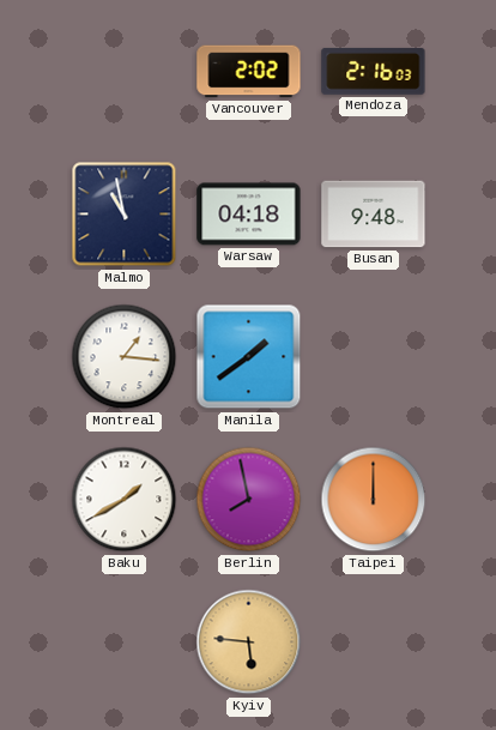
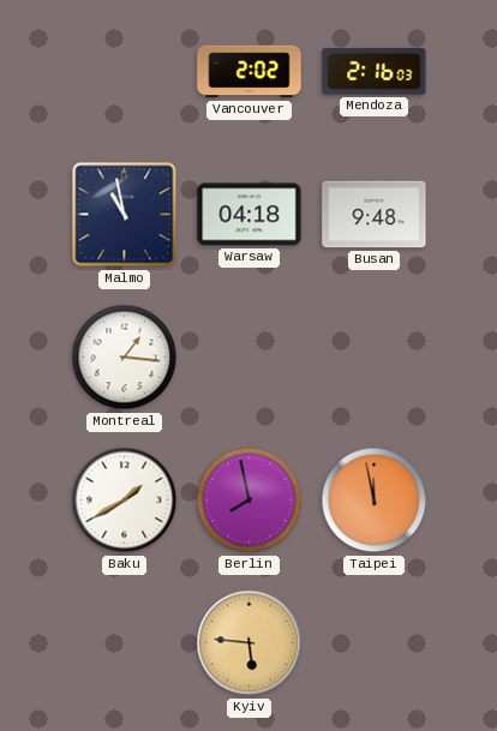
Manila: 1:39 -> none (249, 357)
Taipei: 12:00 -> 11:58 (375, 501)
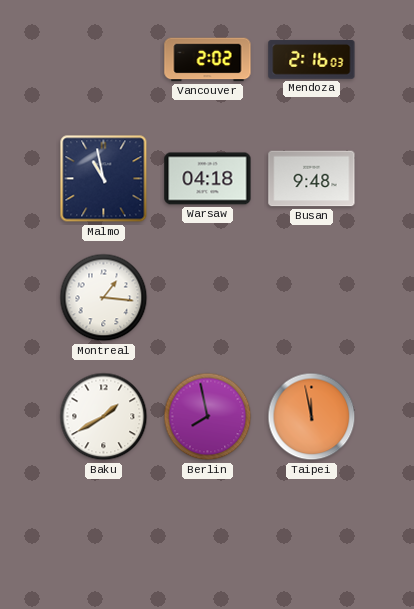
Kyiv: 5:46 -> none (250, 643)
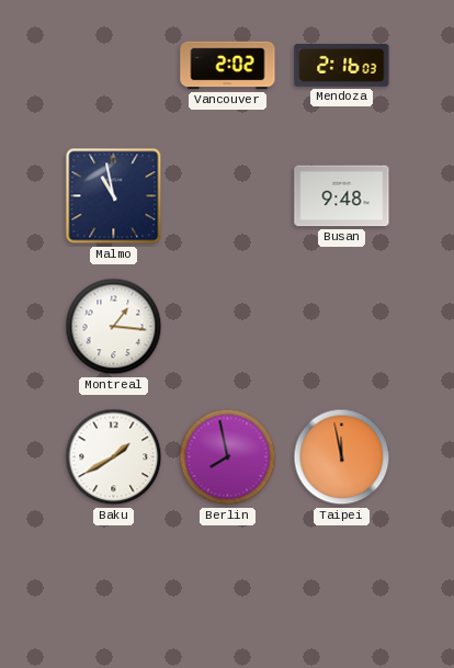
Warsaw: 04:18 -> none (208, 179)
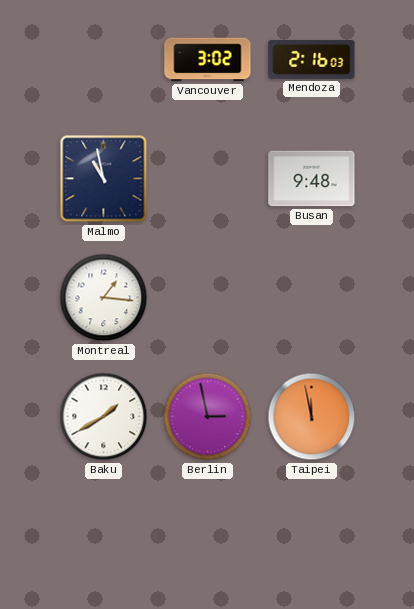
Vancouver: 2:02 -> 3:02 (208, 60)
Berlin: 7:58 -> 2:58 (208, 417)
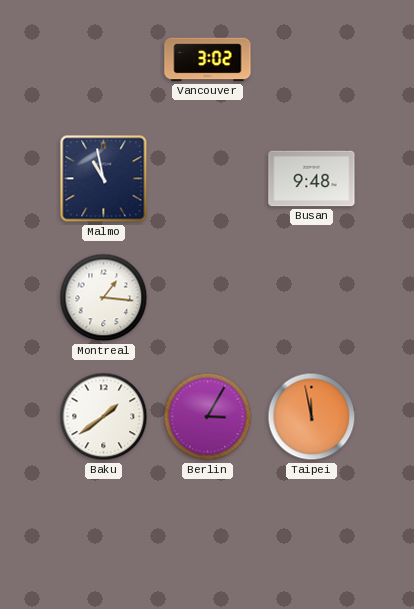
Mendoza: 2:16 -> none (312, 59)
Baku: 1:40 -> 1:39 (104, 417)
Berlin: 2:58 -> 3:05 (208, 417)
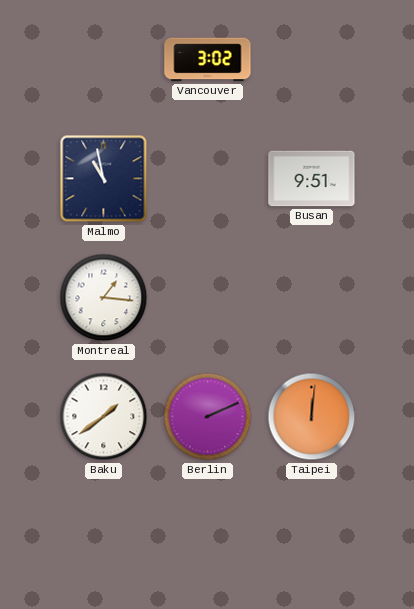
Busan: 9:48 -> 9:51 (312, 179)
Berlin: 3:05 -> 2:11 (208, 417)
Taipei: 11:58 -> 12:01 (312, 417)
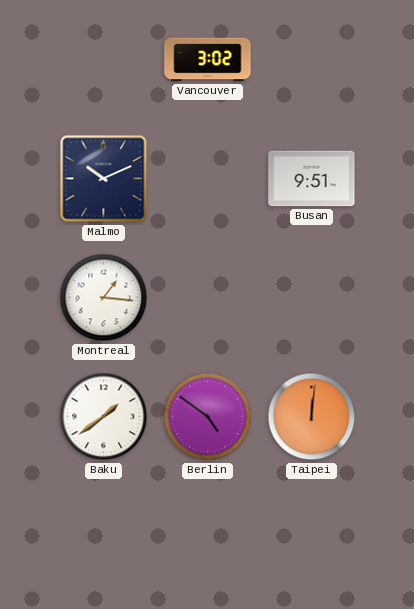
Malmo: 10:58 -> 10:11 (104, 179)
Berlin: 2:11 -> 4:51 (208, 417)
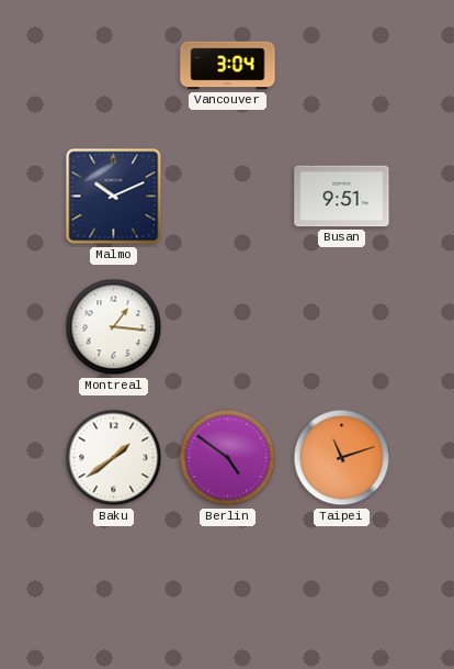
Vancouver: 3:02 -> 3:04 (228, 66)
Taipei: 12:01 -> 11:12 (342, 458)
